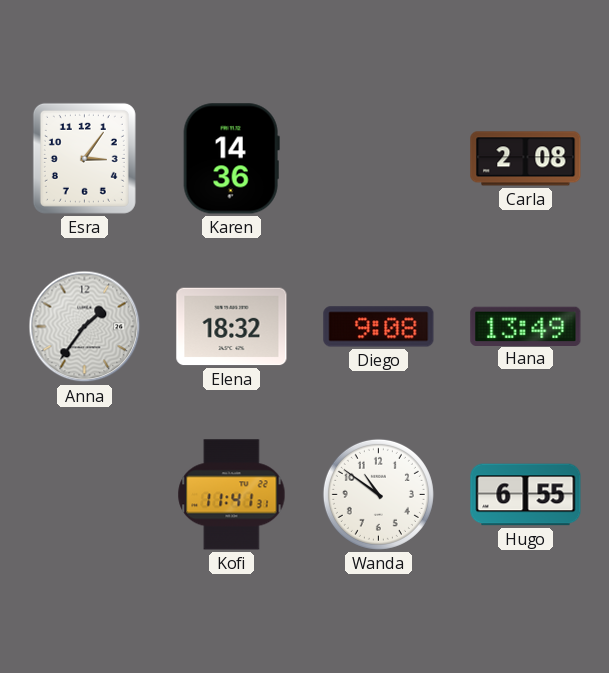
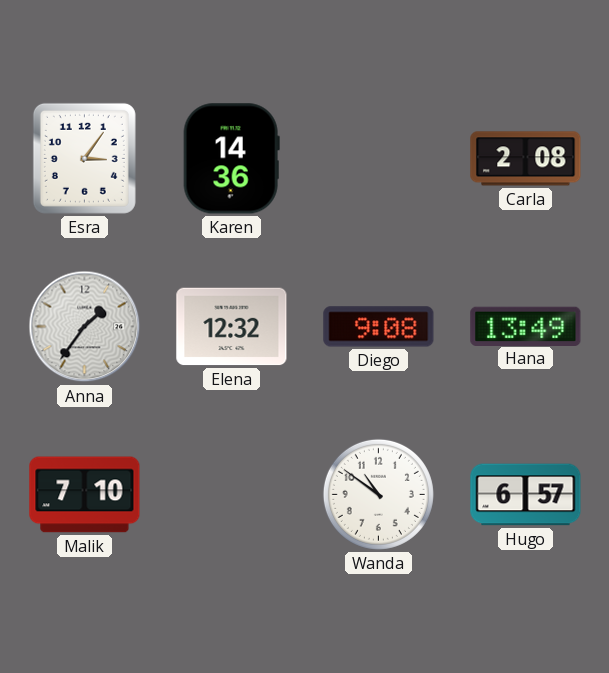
Elena: 18:32 -> 12:32 (232, 327)
Malik: none -> 7:10 (85, 495)
Kofi: 11:41 -> none (232, 495)
Hugo: 6:55 -> 6:57 (526, 495)
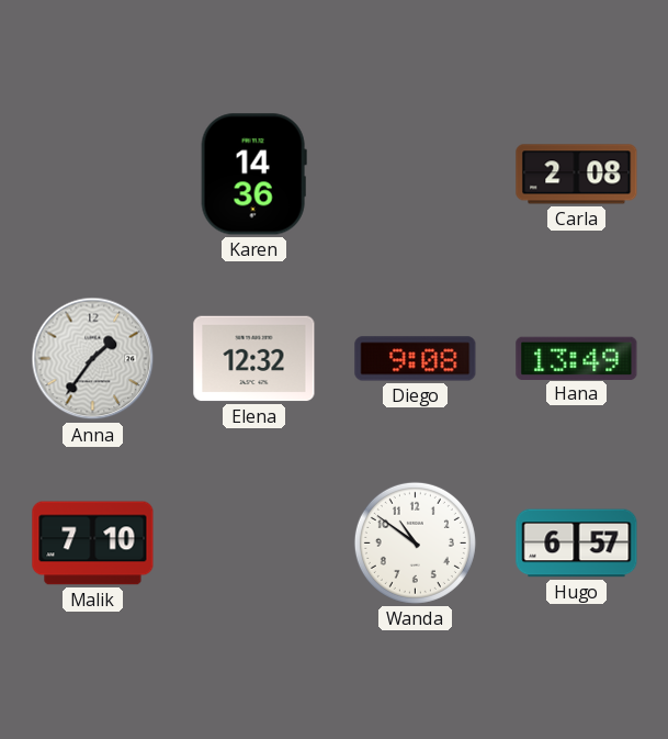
Esra: 3:06 -> none (84, 158)
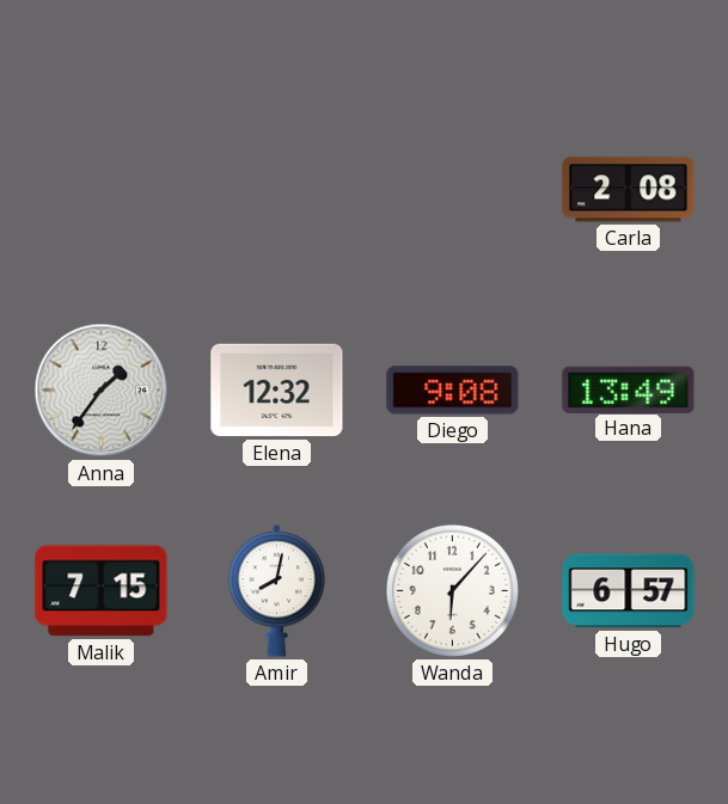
Karen: 14:36 -> none (253, 175)
Malik: 7:10 -> 7:15 (102, 591)
Amir: none -> 8:02 (277, 591)
Wanda: 10:51 -> 6:07 (452, 590)
